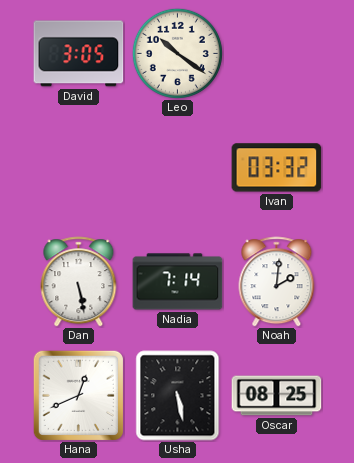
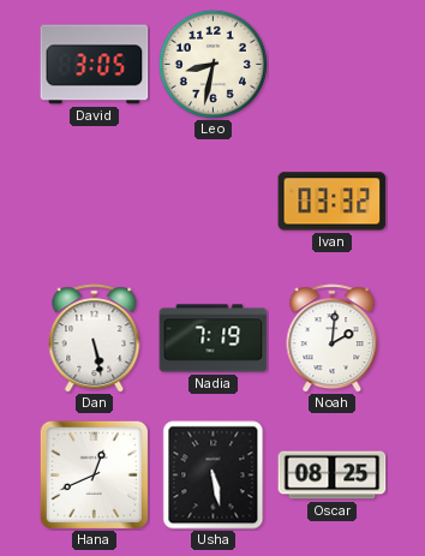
Leo: 10:21 -> 8:32 (212, 64)
Nadia: 7:14 -> 7:19 (214, 339)
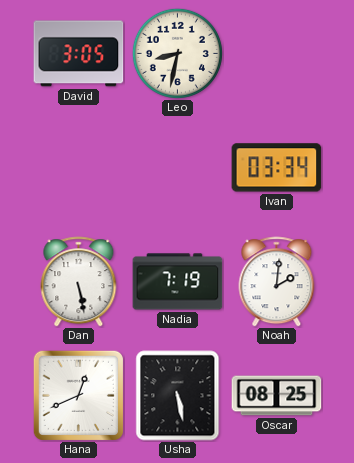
Ivan: 03:32 -> 03:34 (277, 168)
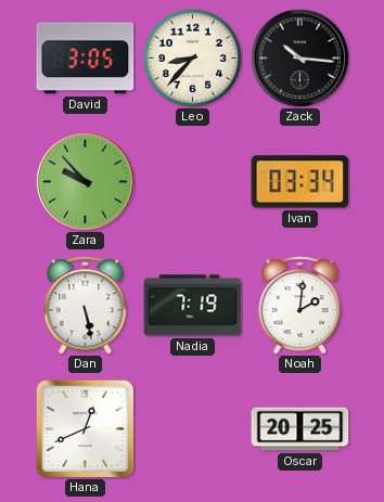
Leo: 8:32 -> 8:37 (192, 57)
Zack: none -> 10:16 (299, 57)
Zara: none -> 9:53 (85, 181)
Usha: 5:28 -> none (178, 396)
Oscar: 08:25 -> 20:25 (300, 429)
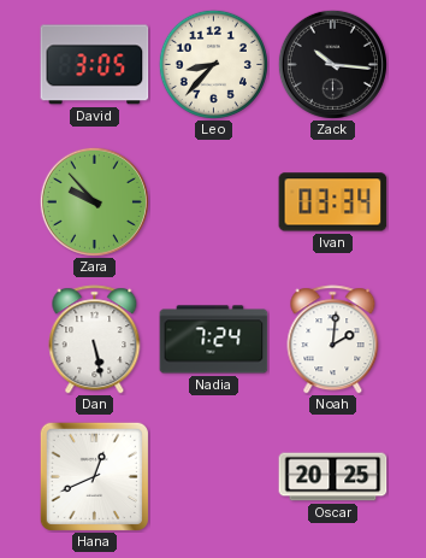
Nadia: 7:19 -> 7:24 (214, 340)
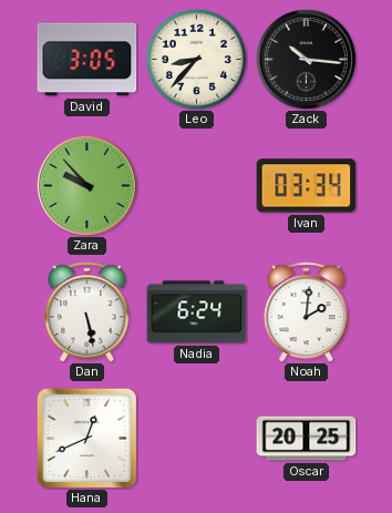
Nadia: 7:24 -> 6:24 (197, 312)
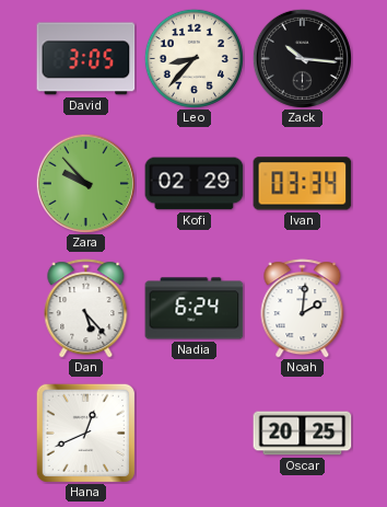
Kofi: none -> 02:29 (195, 184)
Dan: 5:28 -> 5:23 (86, 309)
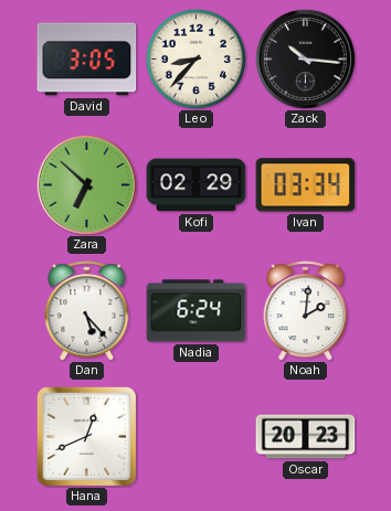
Zara: 9:53 -> 6:52 (86, 184)
Oscar: 20:25 -> 20:23 (306, 437)
